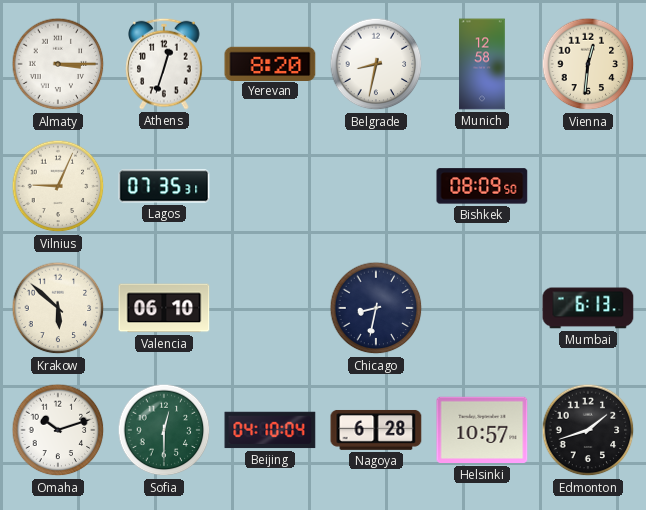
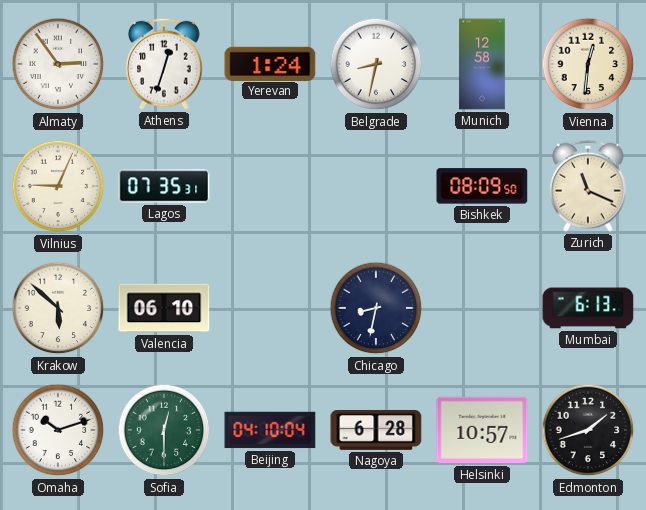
Almaty: 3:15 -> 2:54 (58, 64)
Yerevan: 8:20 -> 1:24 (270, 63)
Zurich: none -> 11:19 (588, 186)
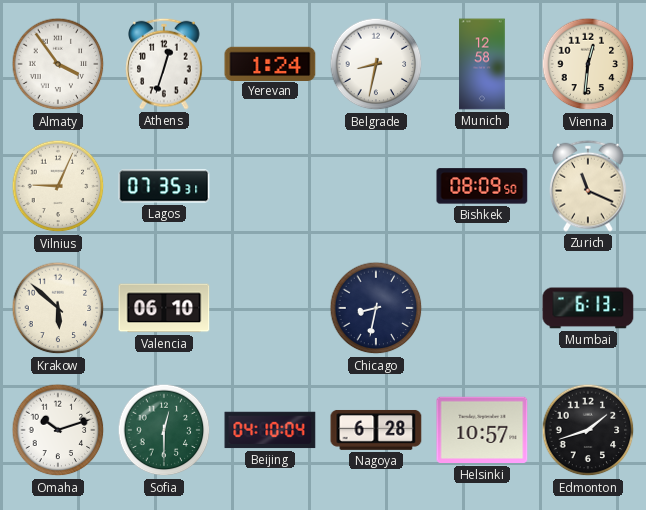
Almaty: 2:54 -> 3:54 (58, 64)
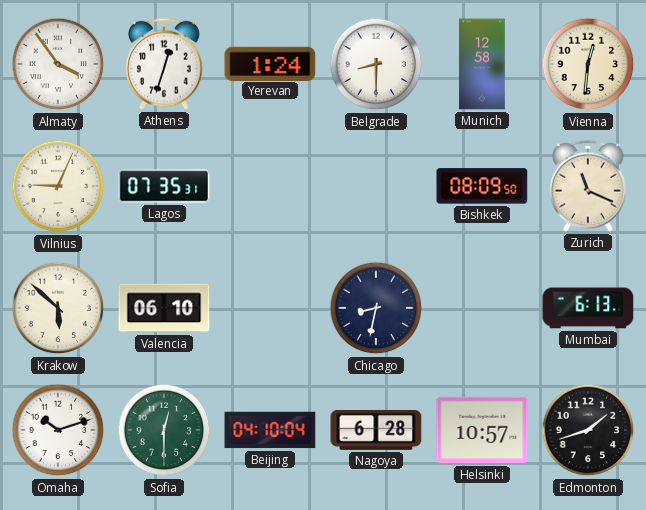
Belgrade: 8:32 -> 8:30 (376, 64)
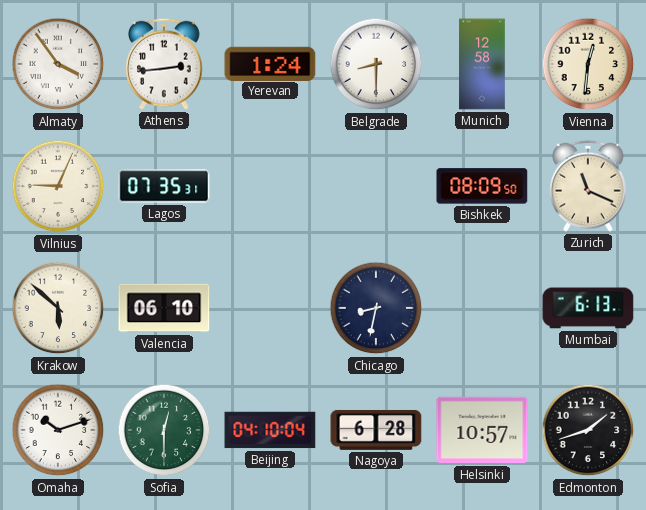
Athens: 12:33 -> 2:44 (164, 64)
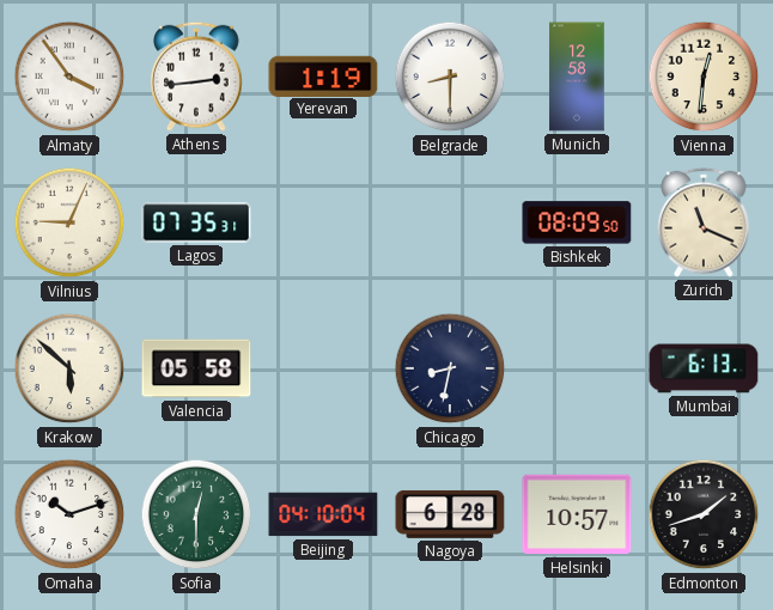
Yerevan: 1:24 -> 1:19 (323, 75)
Valencia: 06:10 -> 05:58 (196, 368)
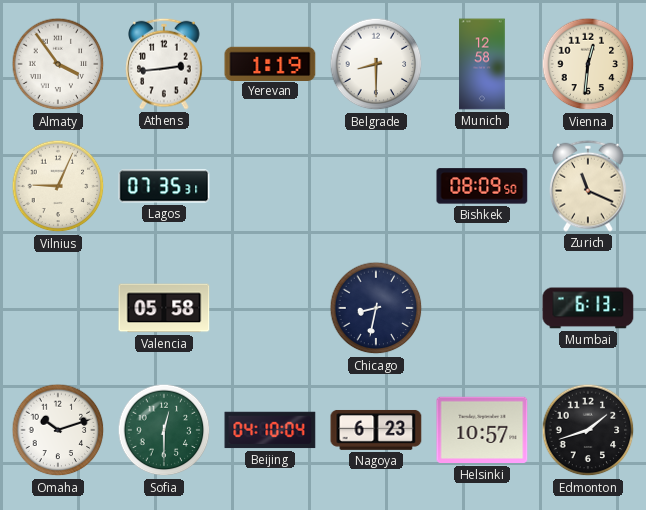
Krakow: 5:52 -> none (69, 368)
Nagoya: 6:28 -> 6:23 (376, 430)
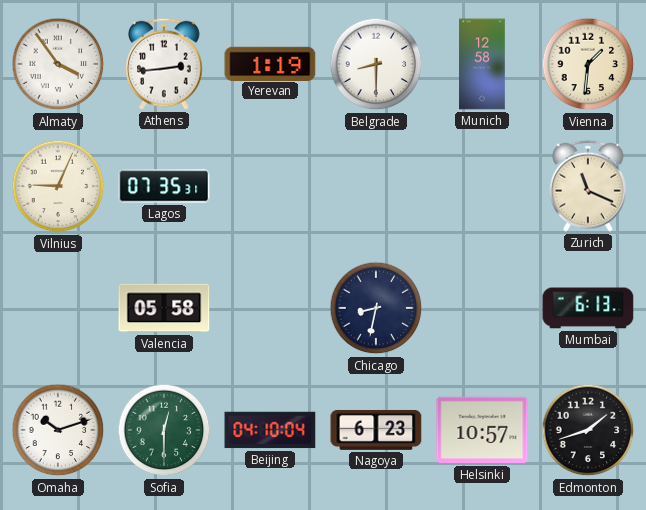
Vienna: 12:31 -> 1:31 (588, 64)
Bishkek: 08:09 -> none (482, 186)
